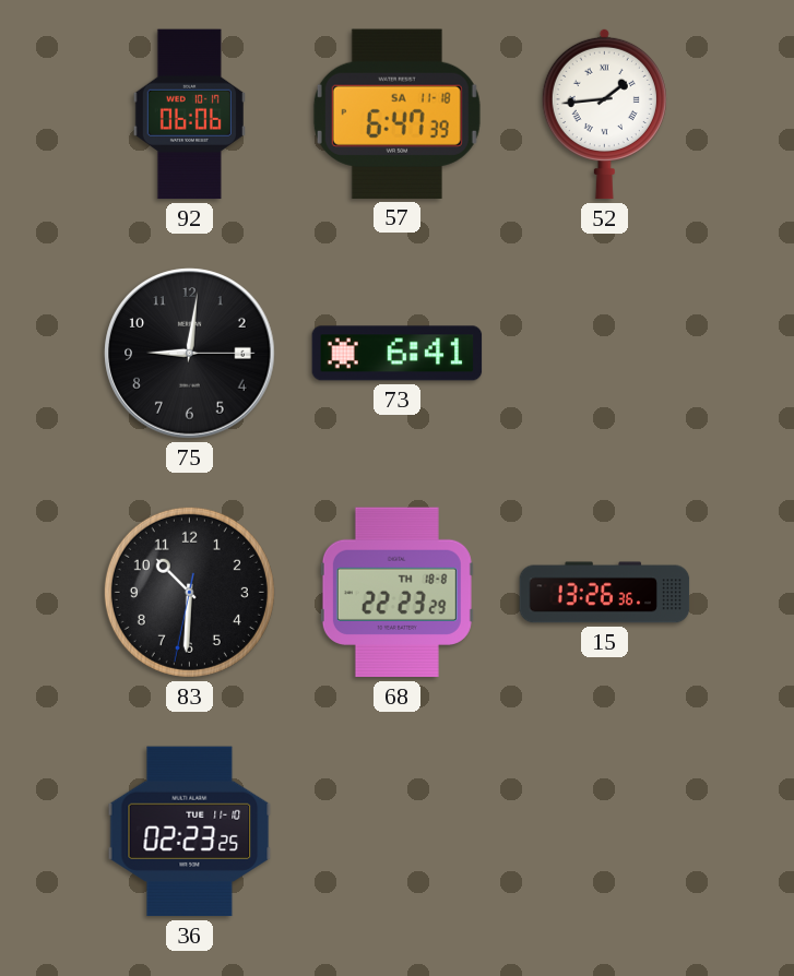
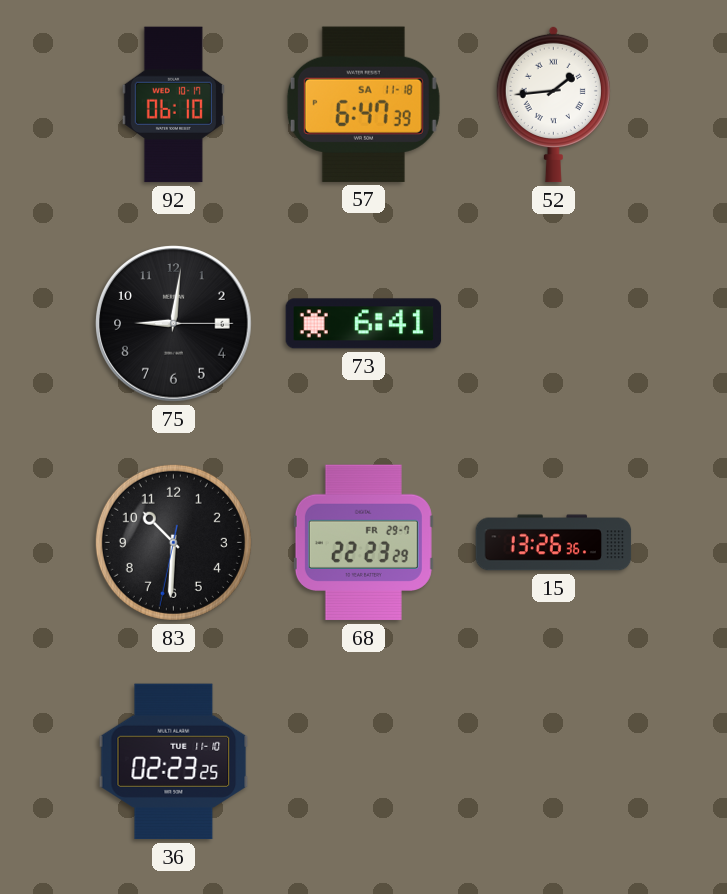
92: 06:06 -> 06:10 (173, 105)
68 date: TH 18-8 -> FR 29-7 (363, 543)
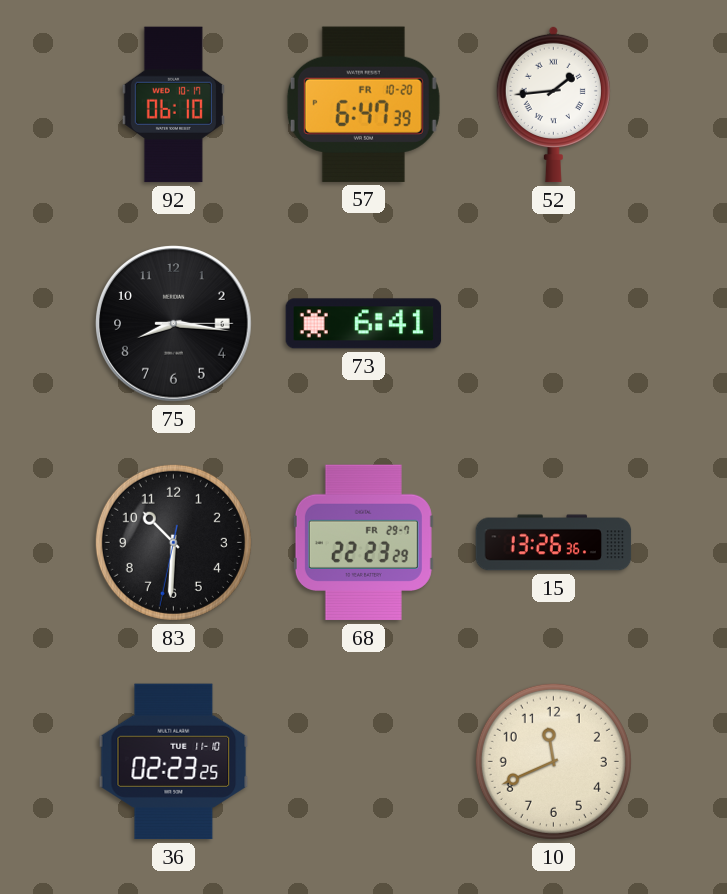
57 date: SA 11-18 -> FR 10-20 (363, 104)
75: 9:01 -> 8:16 (174, 324)
10: none -> 11:41 (553, 761)
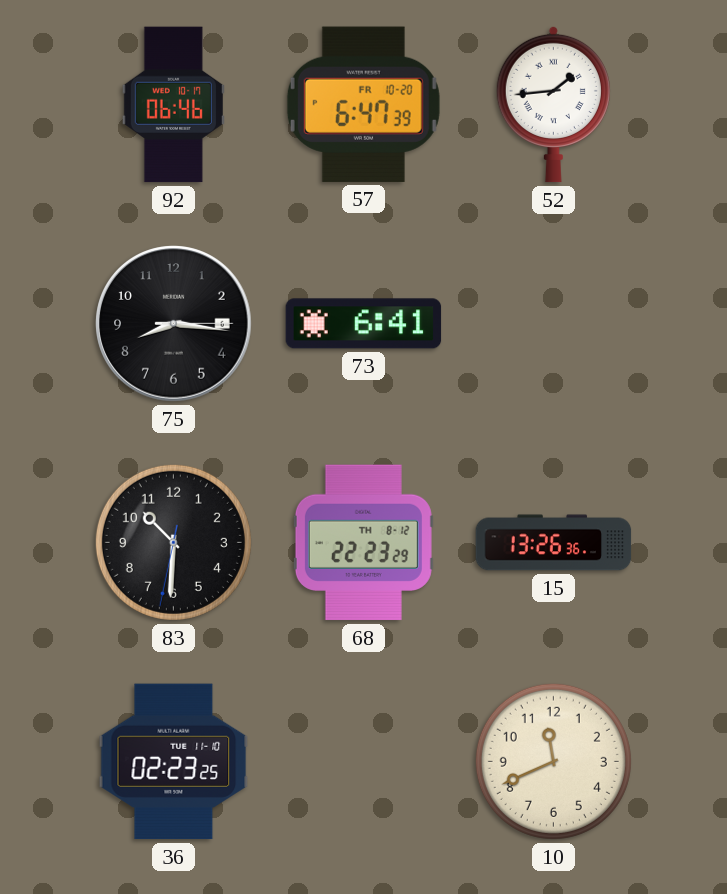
92: 06:10 -> 06:46 (173, 105)
68 date: FR 29-7 -> TH 8-12 (363, 543)
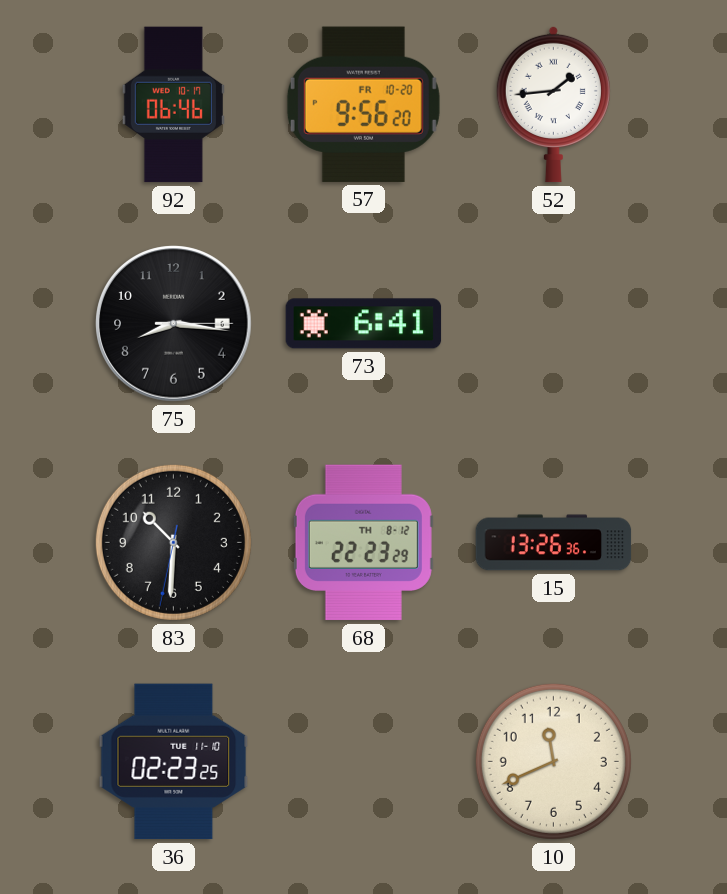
57: 6:47 -> 9:56 (363, 104)
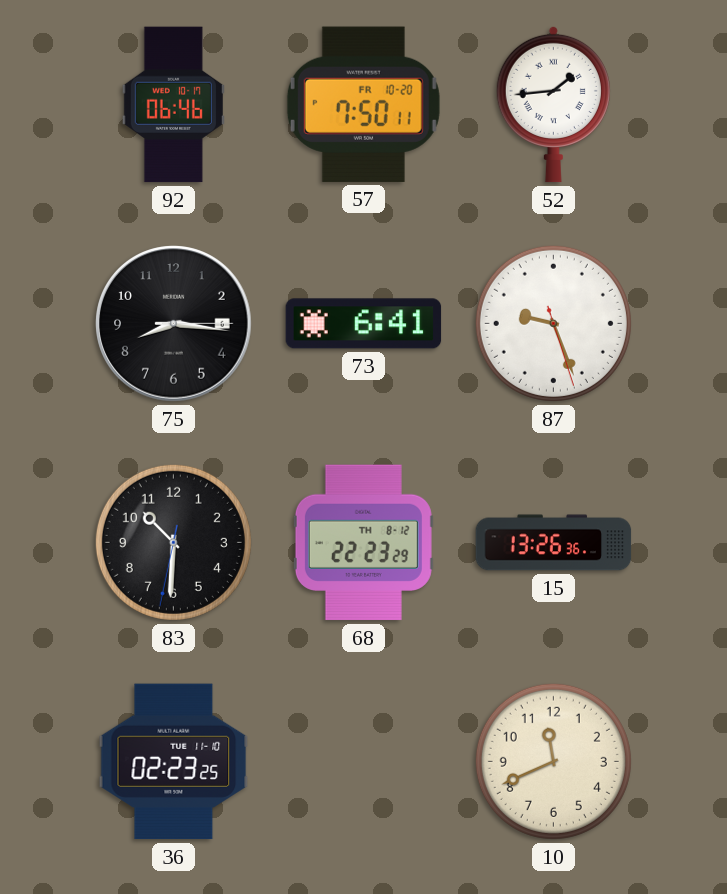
57: 9:56 -> 7:50 (363, 104)
87: none -> 9:26 (553, 323)
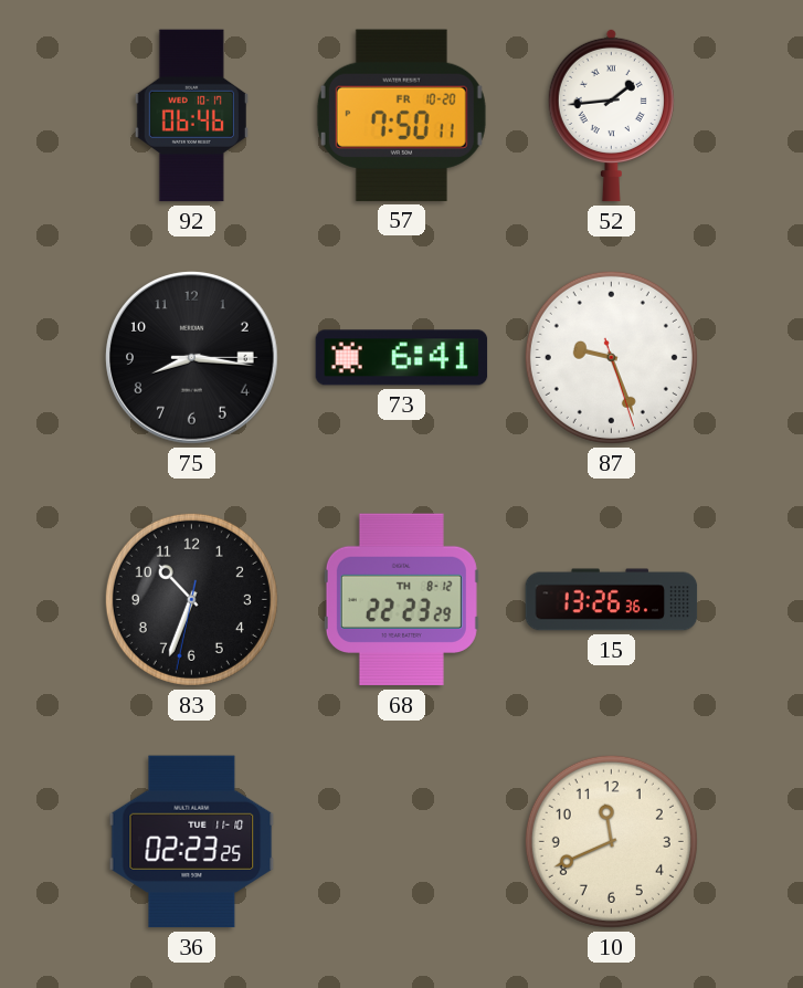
83: 10:30 -> 10:33 (191, 599)
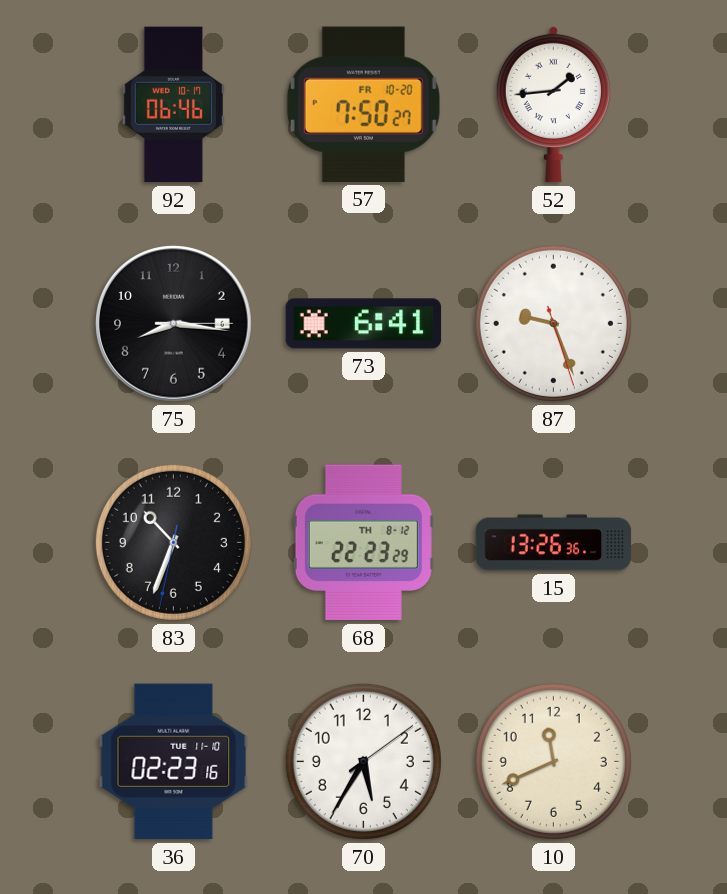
57: 7:50:11 -> 7:50:27 (363, 104)
36: 02:23:25 -> 02:23:16 (174, 762)
70: none -> 5:35 (363, 761)
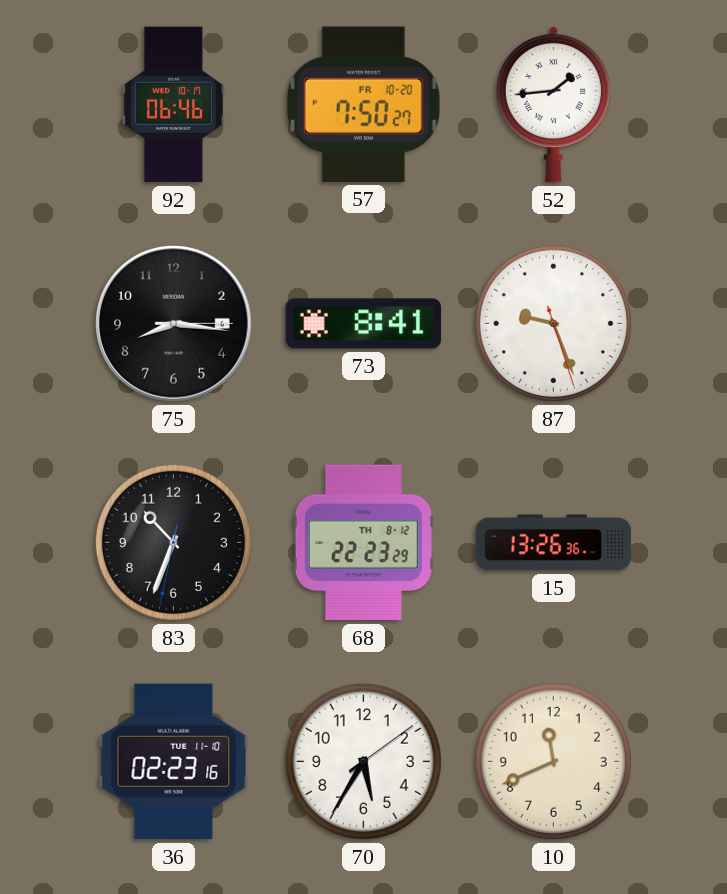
73: 6:41 -> 8:41 (364, 324)
